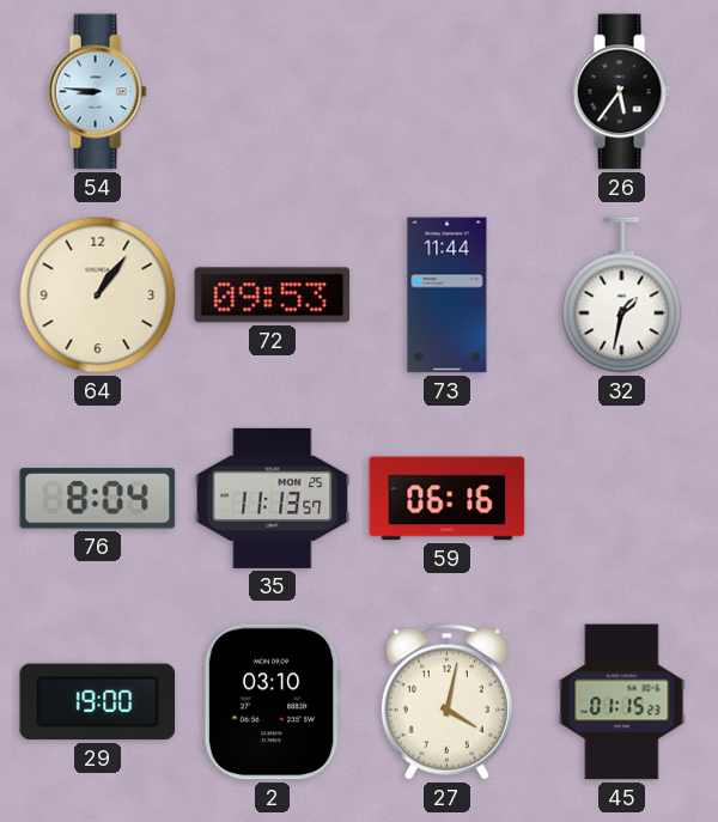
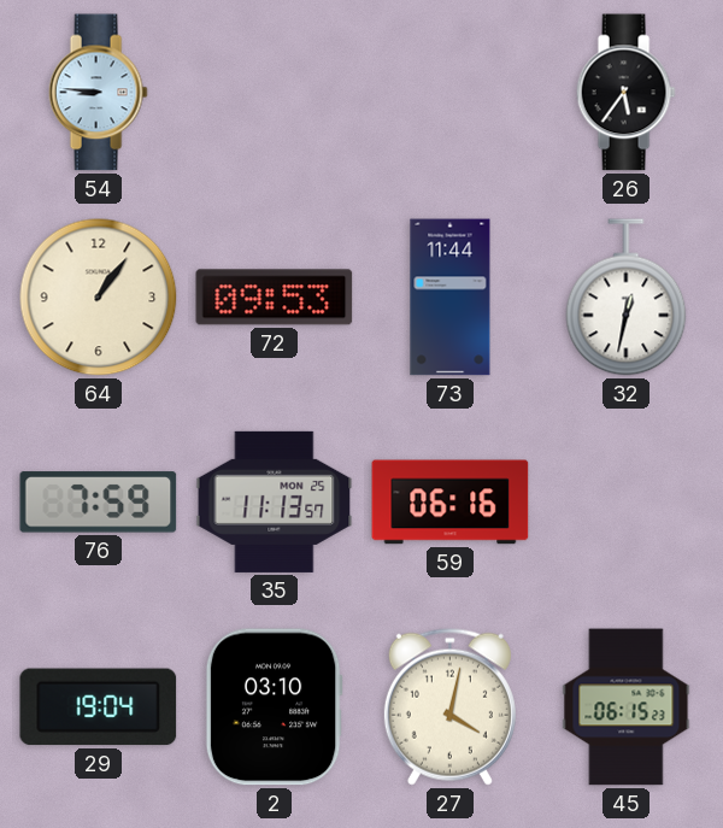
32: 1:32 -> 12:32 (627, 298)
76: 8:04 -> 7:59 (99, 503)
29: 19:00 -> 19:04 (99, 707)
45: 01:15 -> 06:15 (627, 707)
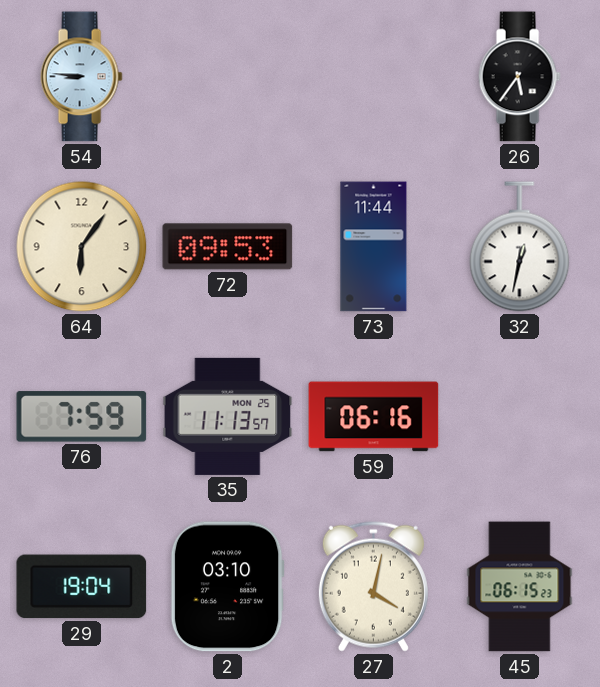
64: 1:06 -> 6:06 (82, 247)
